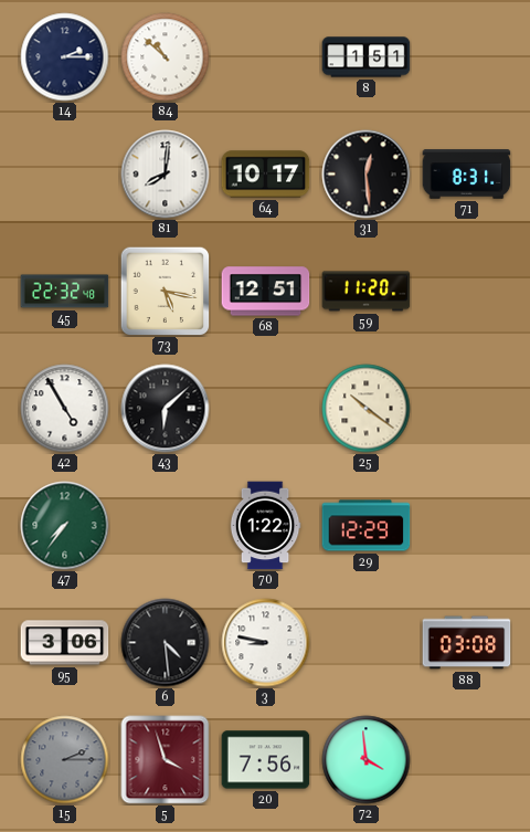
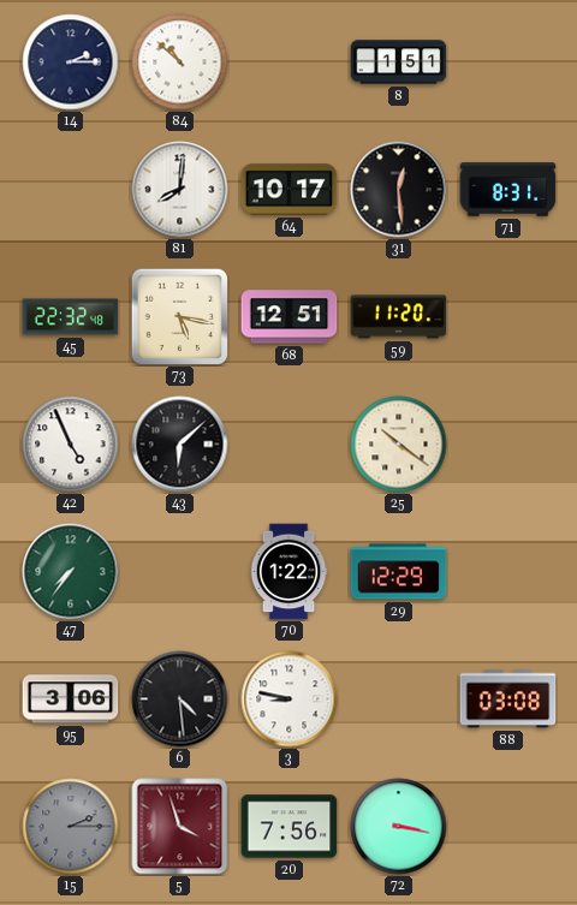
42: 4:55 -> 4:56 (71, 445)
72: 3:59 -> 3:17 (399, 827)
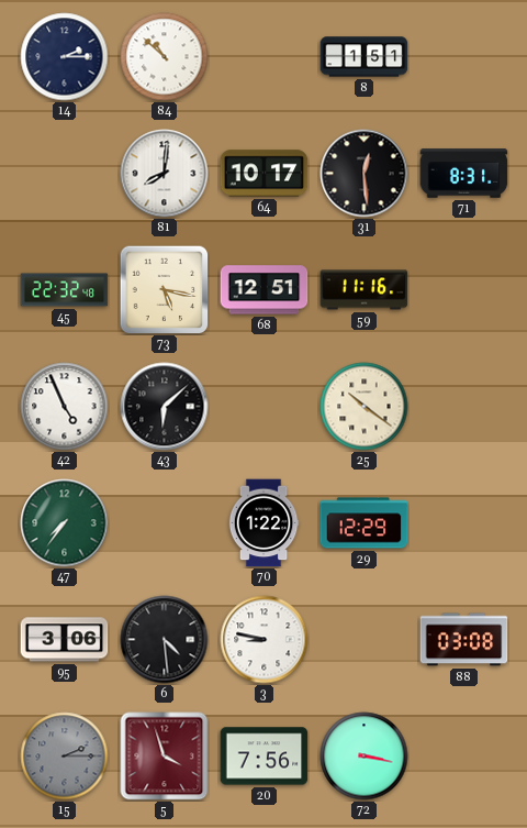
59: 11:20 -> 11:16 (365, 290)
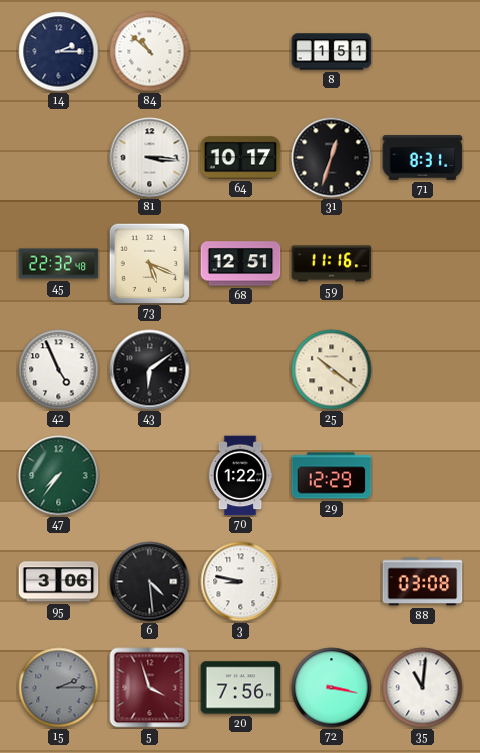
81: 8:01 -> 3:16 (150, 158)
31: 12:29 -> 12:33 (332, 158)
73: 5:17 -> 5:19 (149, 263)
43: 6:08 -> 6:09 (150, 370)
35: none -> 11:01 (423, 688)
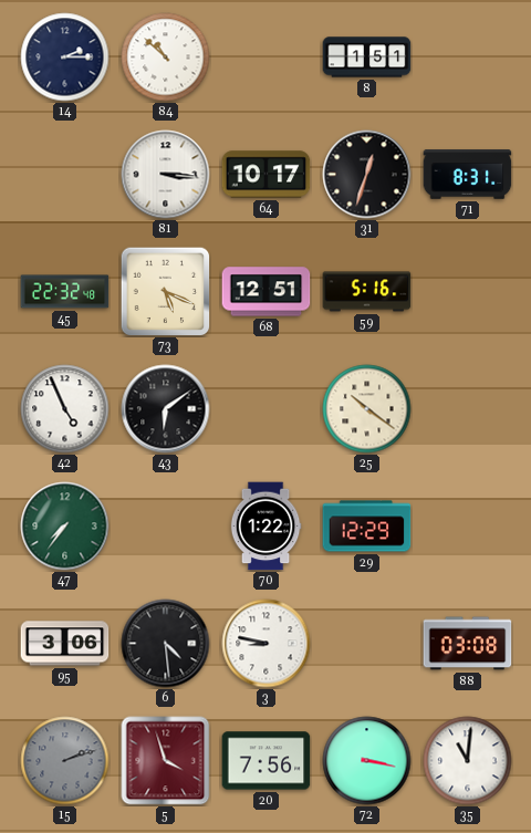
59: 11:16 -> 5:16 (367, 292)
15: 2:15 -> 2:12 (65, 761)
